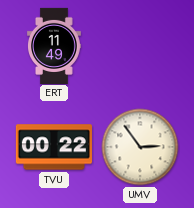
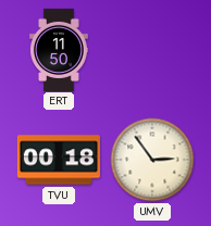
ERT: 11:49 -> 11:50 (60, 49)
TVU: 00:22 -> 00:18 (59, 160)
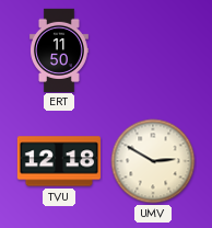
TVU: 00:18 -> 12:18 (59, 161)
UMV: 2:54 -> 2:50 (153, 161)
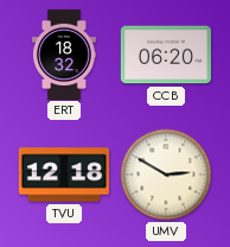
ERT: 11:50 -> 18:32 (65, 53)
CCB: none -> 06:20 (166, 55)
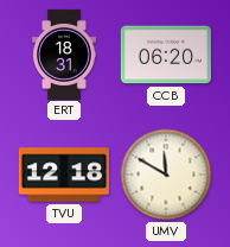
ERT: 18:32 -> 18:31 (65, 53)
UMV: 2:50 -> 11:50 (166, 175)
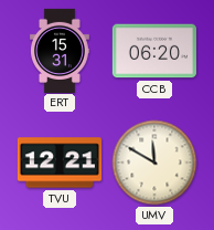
ERT: 18:31 -> 15:31 (61, 50)
TVU: 12:18 -> 12:21 (60, 163)
